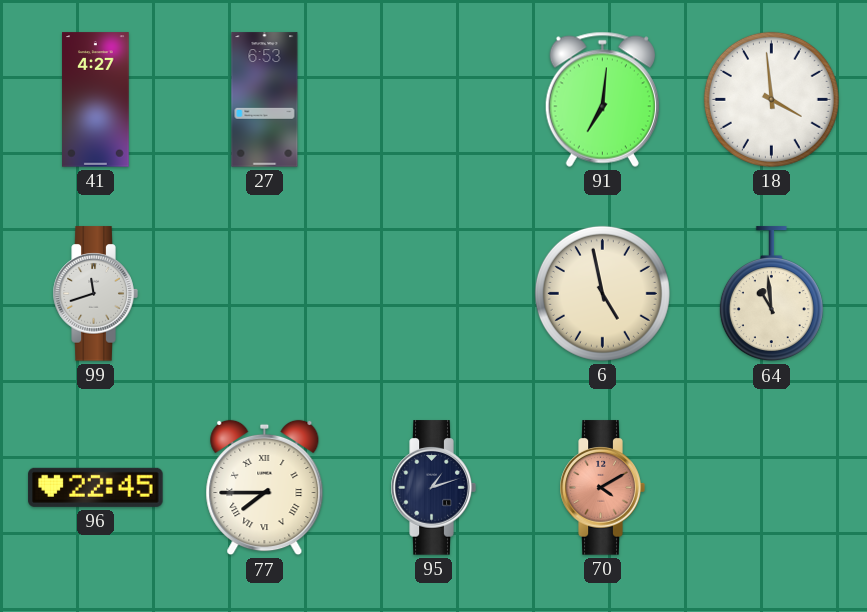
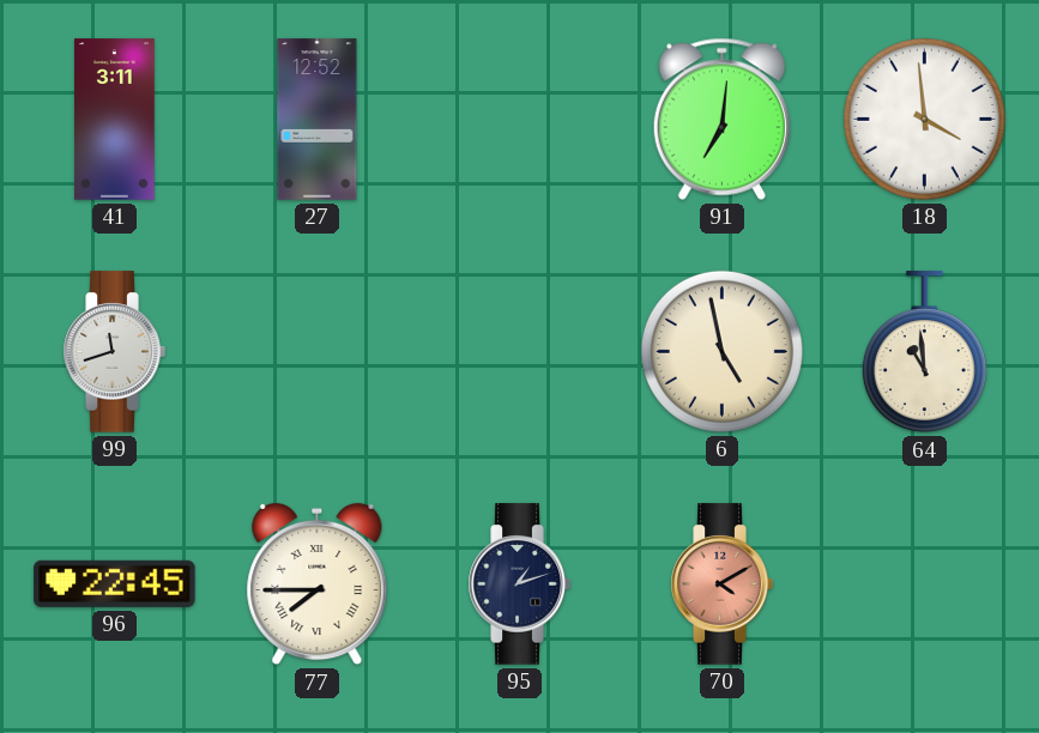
41: 4:27 -> 3:11 (115, 120)
27: 6:53 -> 12:52 (318, 120)
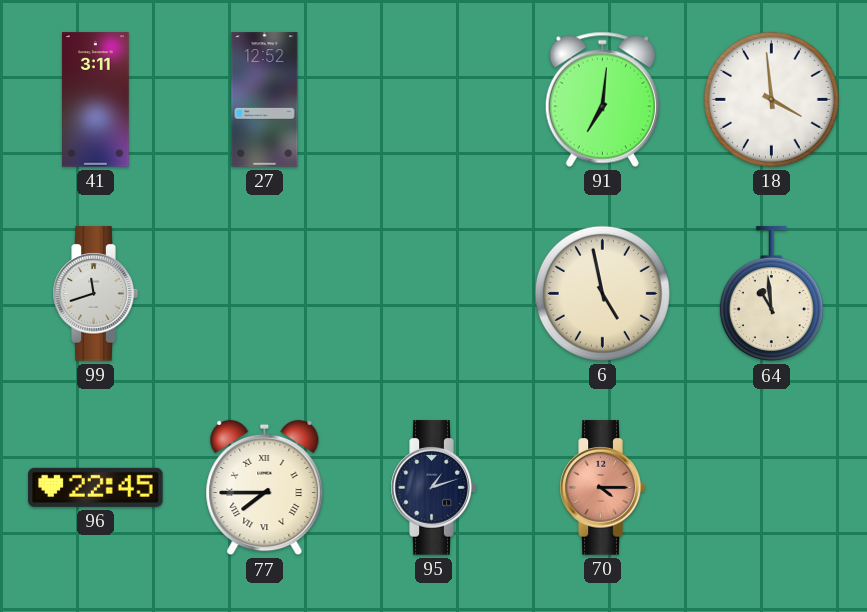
70: 4:10 -> 4:15 (602, 488)
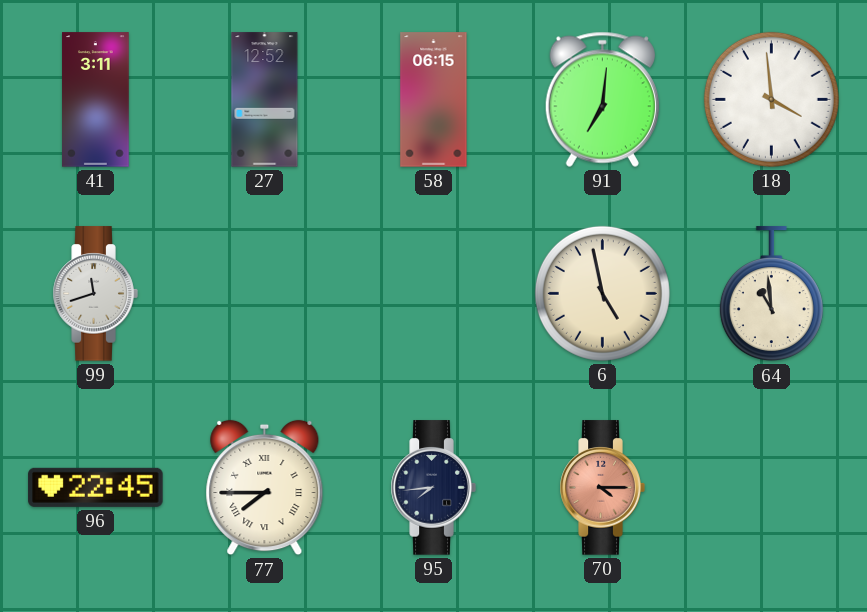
58: none -> 06:15 (434, 100)
95: 1:12 -> 7:44 (433, 488)
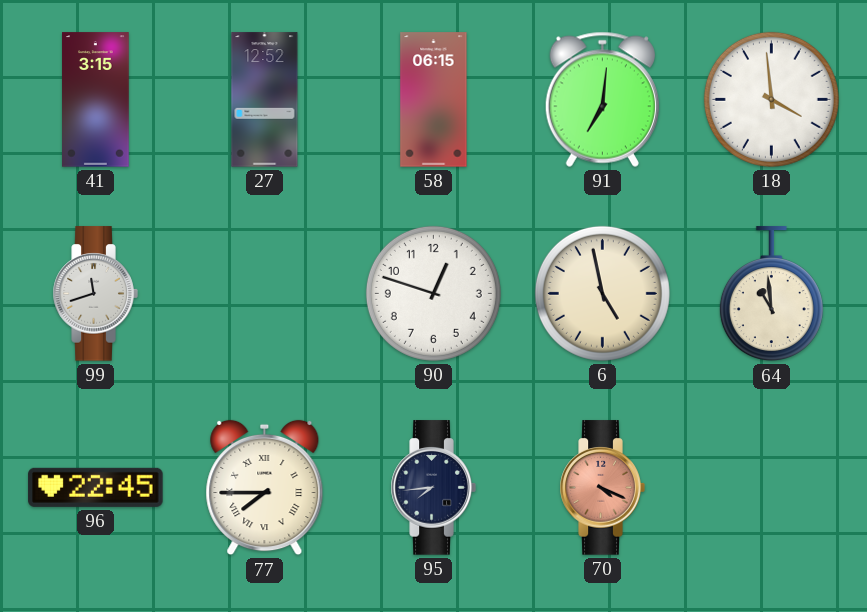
41: 3:11 -> 3:15 (96, 100)
90: none -> 12:48 (433, 293)
70: 4:15 -> 4:19 (602, 488)
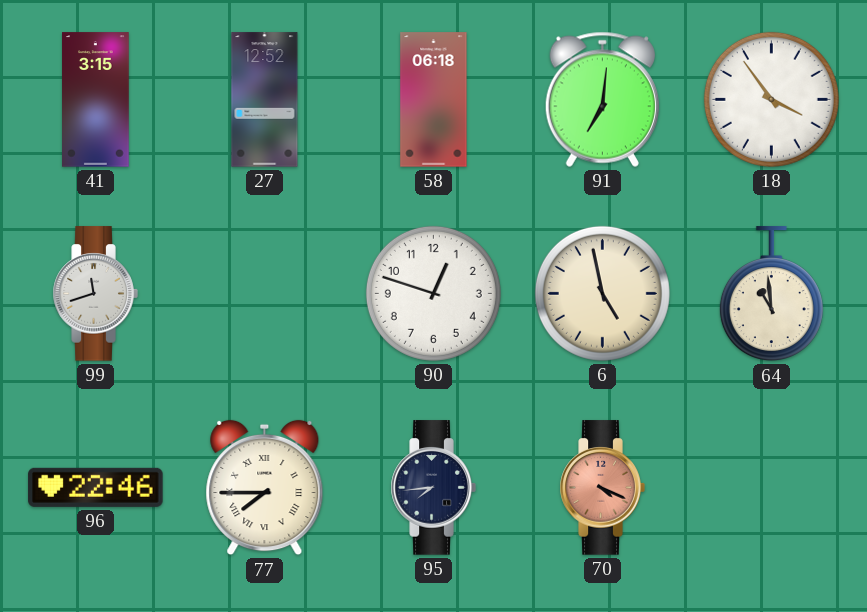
58: 06:15 -> 06:18 (434, 100)
18: 3:59 -> 3:54 (771, 99)
96: 22:45 -> 22:46 (96, 487)
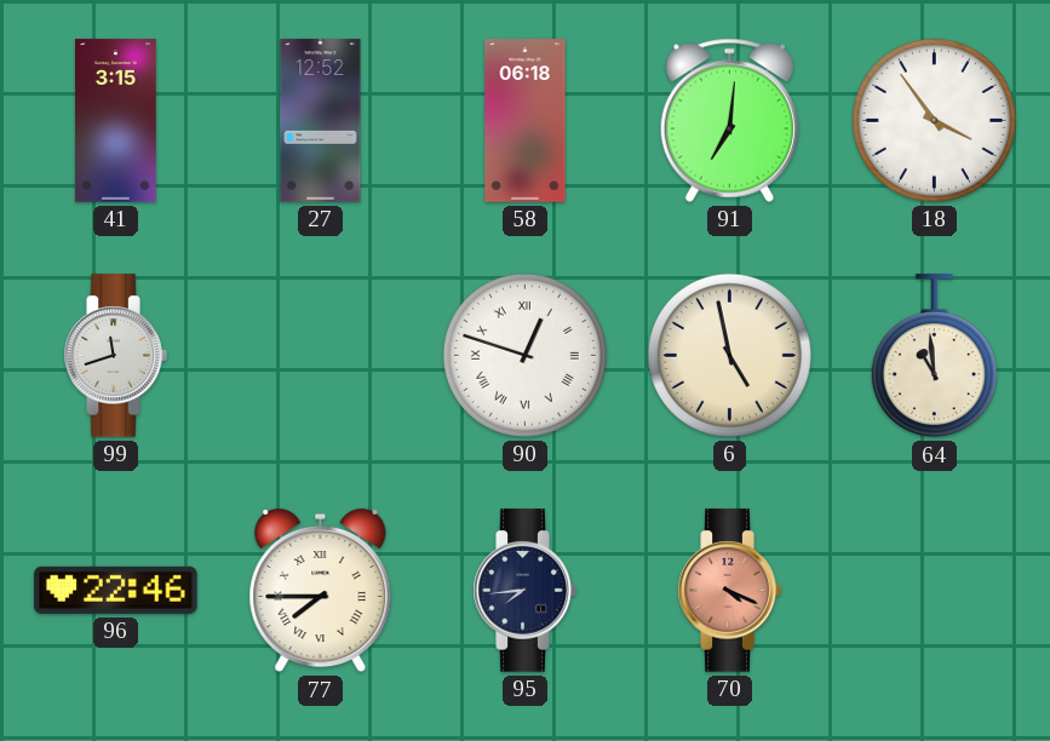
90 numerals: Arabic -> Roman (524, 355)
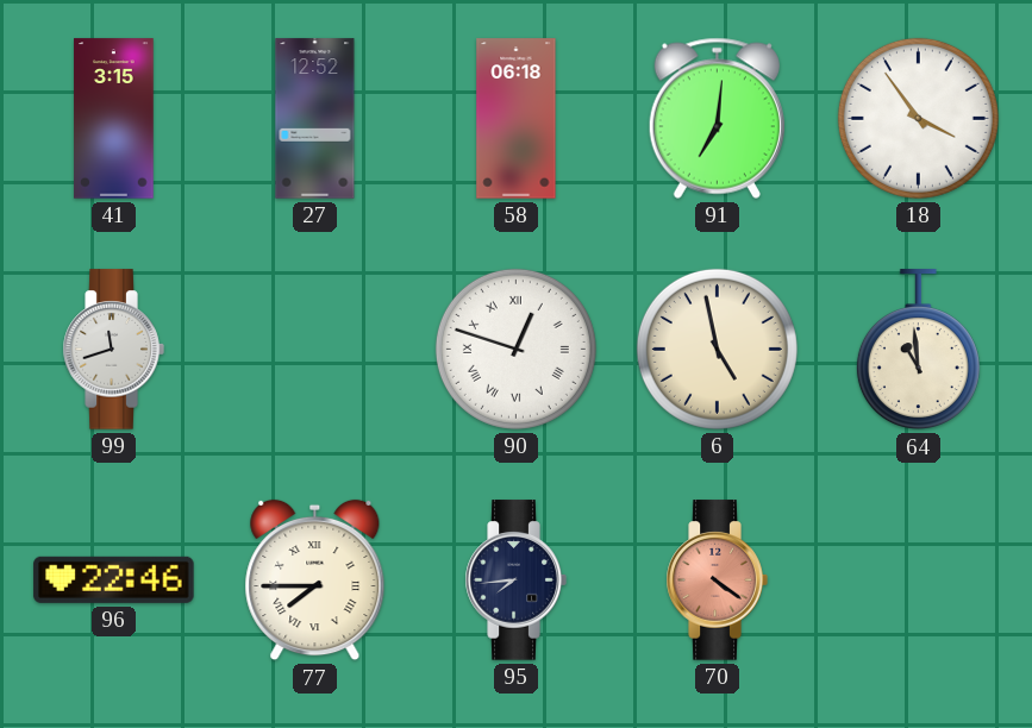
70: 4:19 -> 4:21 (717, 580)
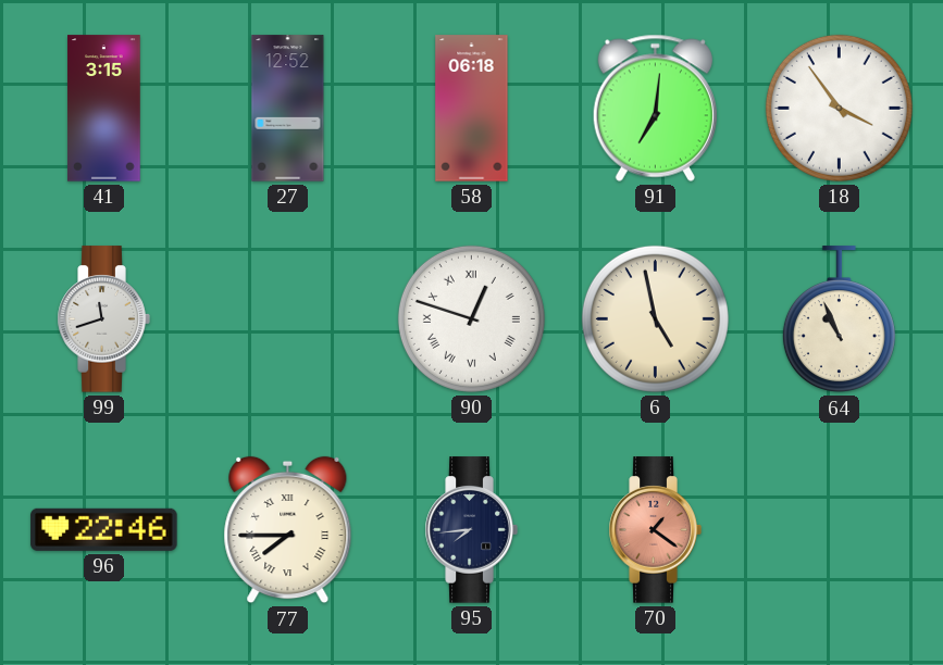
64: 10:59 -> 10:56 (839, 319)
70: 4:21 -> 1:21 (655, 530)
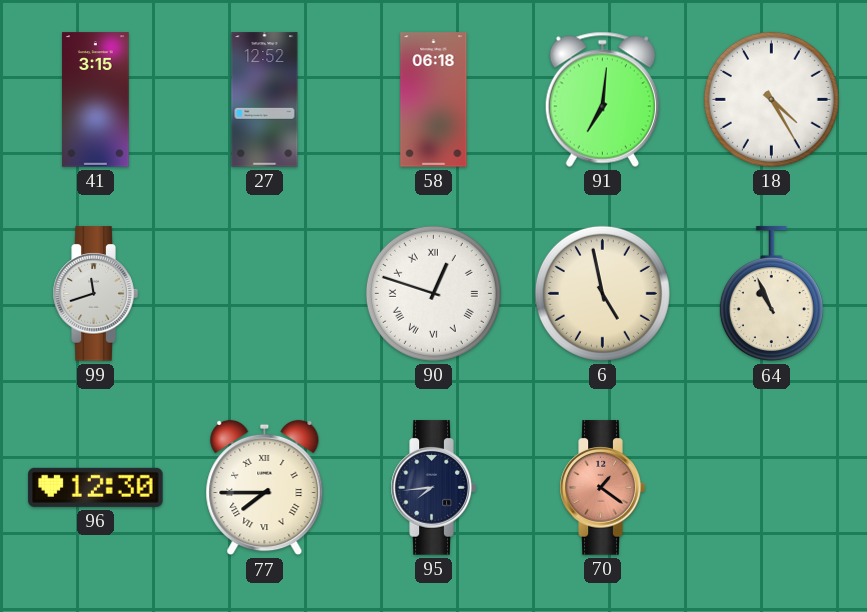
18: 3:54 -> 4:25 (771, 99)
96: 22:46 -> 12:30 (96, 487)
